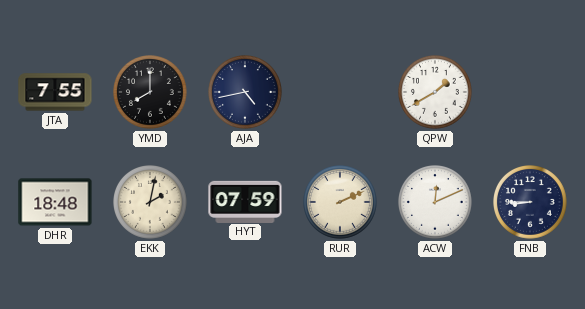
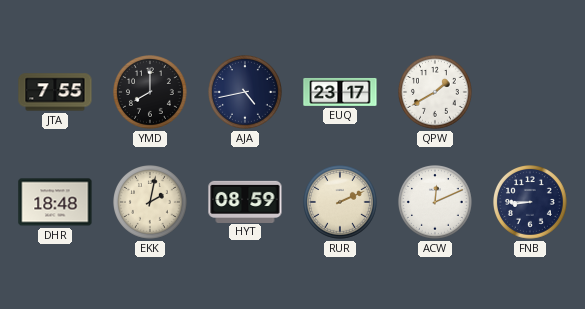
EUQ: none -> 23:17 (340, 92)
HYT: 07:59 -> 08:59 (245, 201)
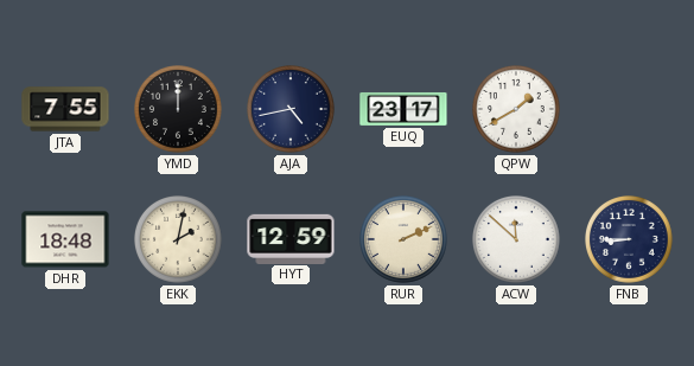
YMD: 8:00 -> 12:00 (179, 110)
HYT: 08:59 -> 12:59 (291, 238)
ACW: 12:11 -> 11:52 (517, 240)
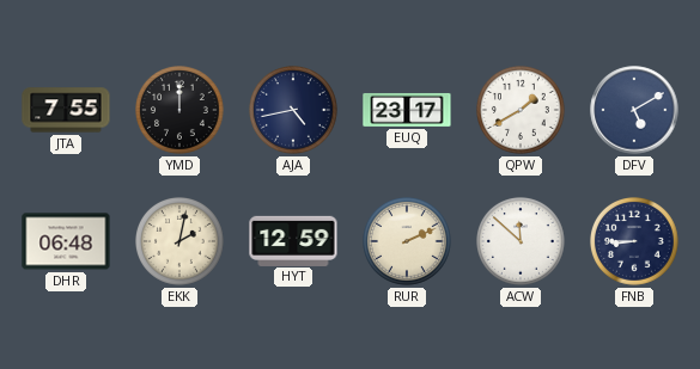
DFV: none -> 5:10 (634, 110)
DHR: 18:48 -> 06:48 (66, 241)
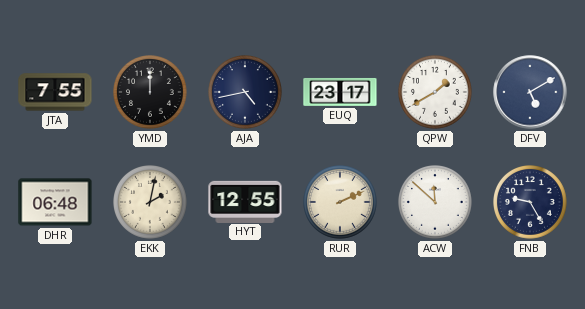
HYT: 12:59 -> 12:55 (245, 201)
FNB: 8:45 -> 9:25 (531, 203)
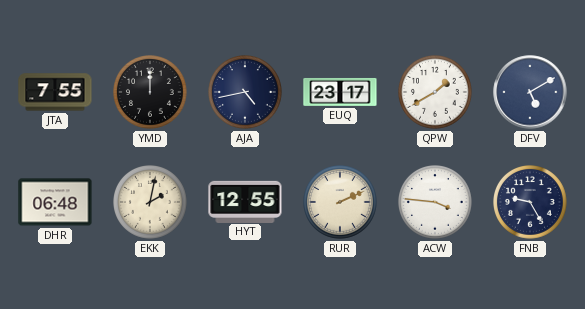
ACW: 11:52 -> 3:46 (436, 203)
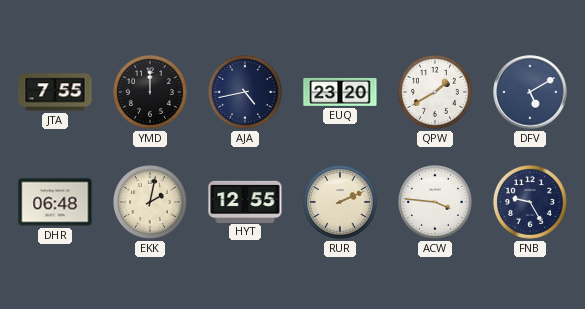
EUQ: 23:17 -> 23:20 (340, 92)
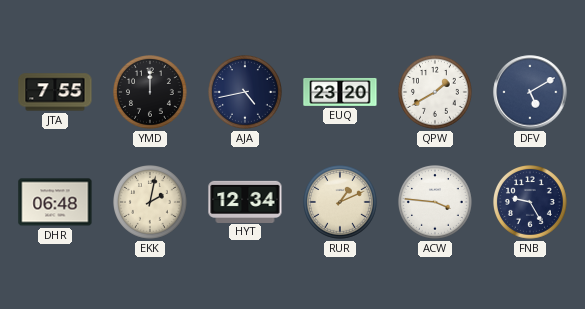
HYT: 12:55 -> 12:34 (245, 201)
RUR: 2:11 -> 1:11 (341, 203)
